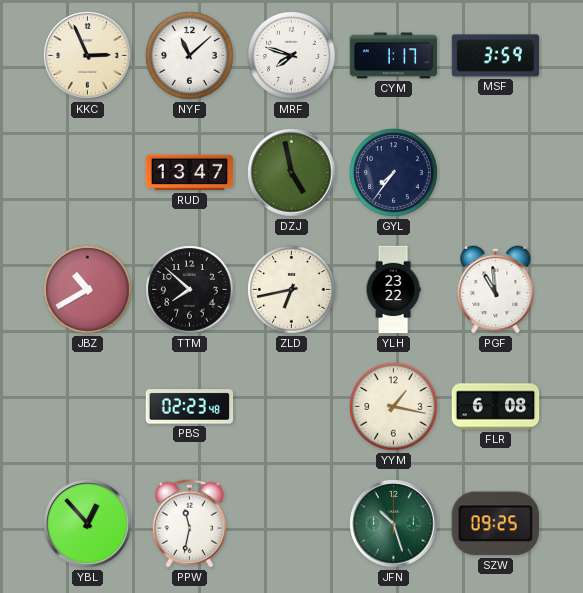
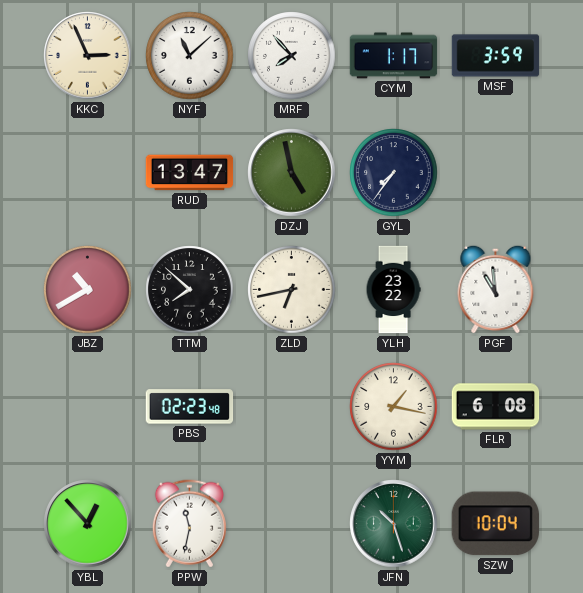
MRF: 7:48 -> 7:53 (292, 56)
SZW: 09:25 -> 10:04 (495, 524)
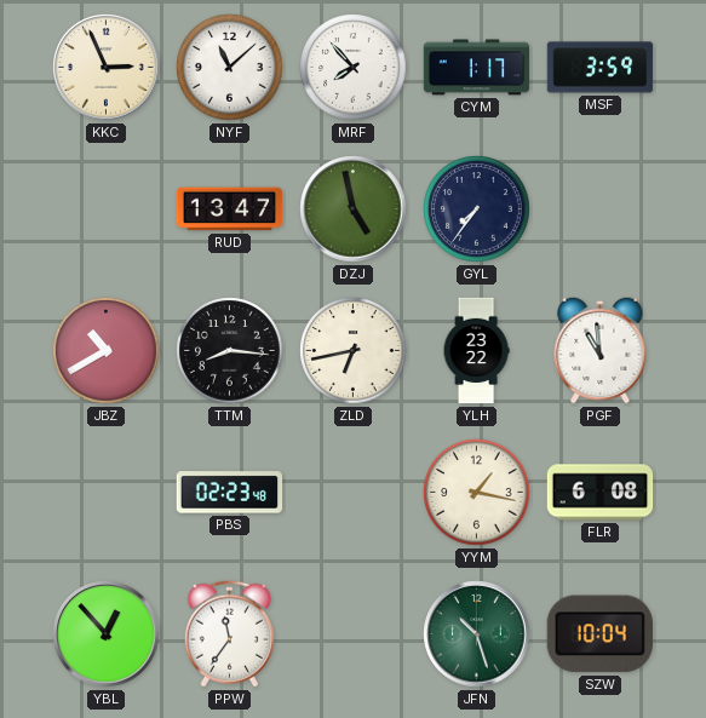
TTM: 7:52 -> 8:16 (230, 351)
PPW: 11:32 -> 11:36 (229, 634)
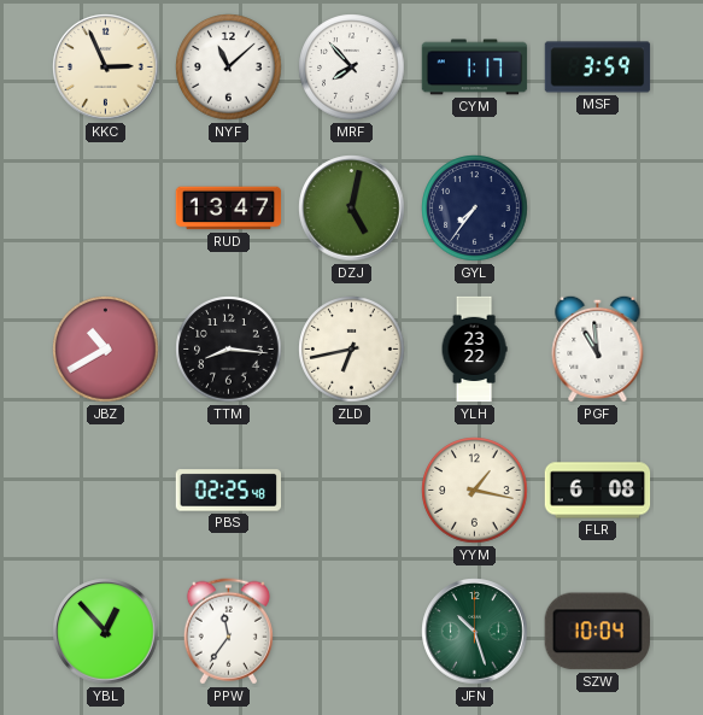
DZJ: 4:58 -> 5:02 (352, 209)
PBS: 02:23 -> 02:25 (229, 491)
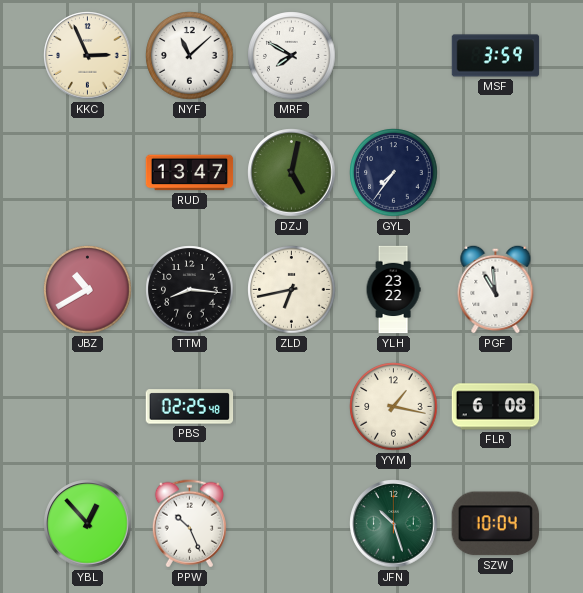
MRF: 7:53 -> 7:50 (292, 56)
CYM: 1:17 -> none (475, 68)
PPW: 11:36 -> 10:26 (189, 524)
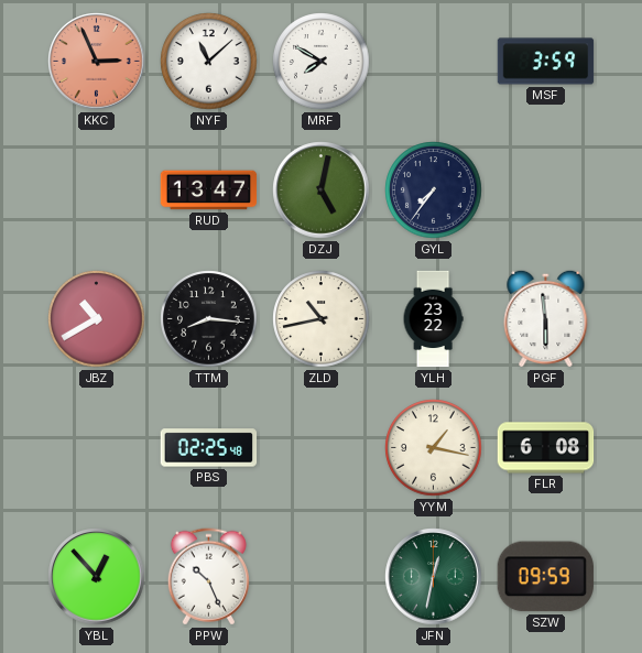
KKC dial: cream -> salmon (97, 62)
ZLD: 6:43 -> 10:43 (322, 319)
PGF: 10:59 -> 5:59 (546, 318)
JFN: 10:27 -> 12:32 (434, 577)
SZW: 10:04 -> 09:59 (545, 577)
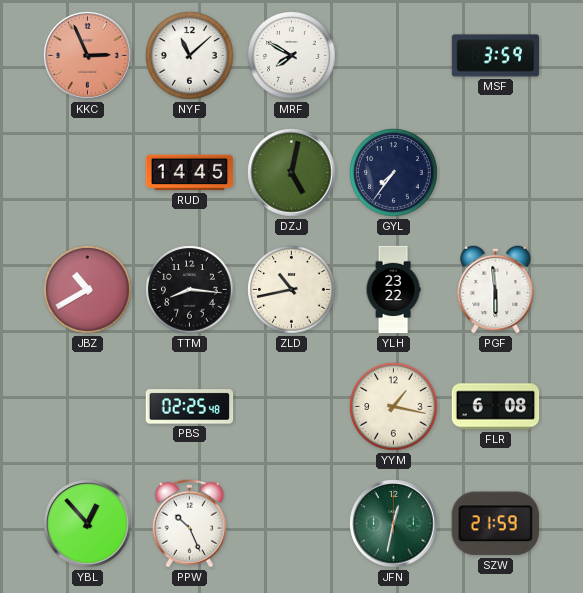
RUD: 13:47 -> 14:45 (190, 173)
SZW: 09:59 -> 21:59 (495, 524)
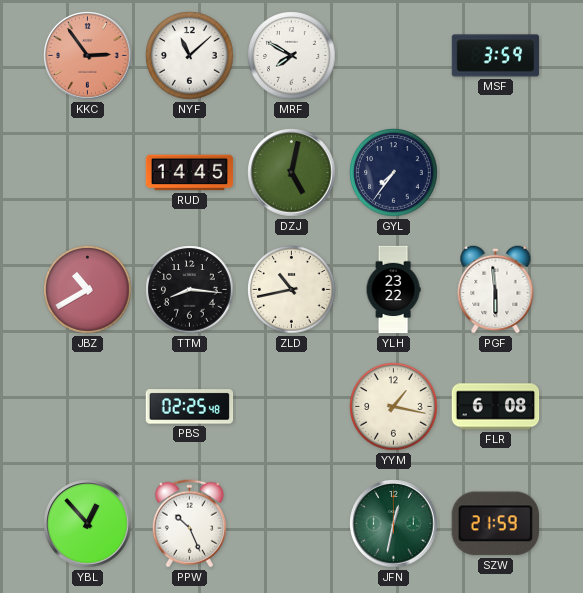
KKC: 2:56 -> 2:54 (88, 56)
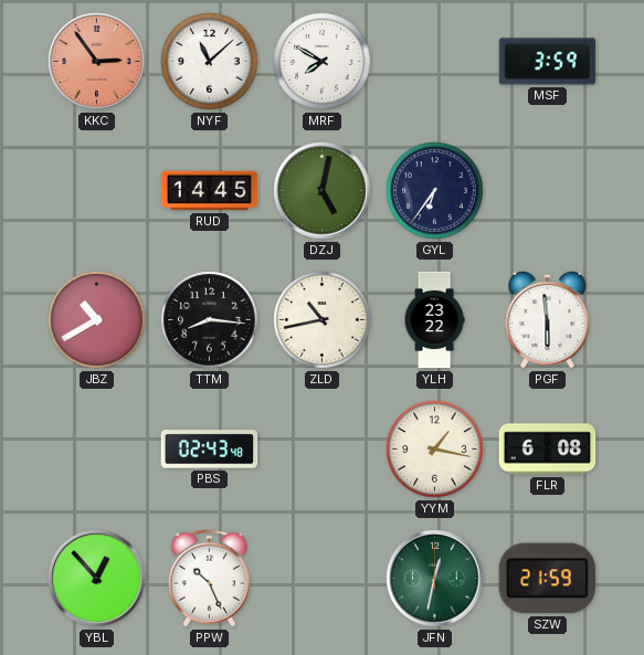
GYL: 7:36 -> 6:36 (435, 191)
PBS: 02:25 -> 02:43 (210, 450)
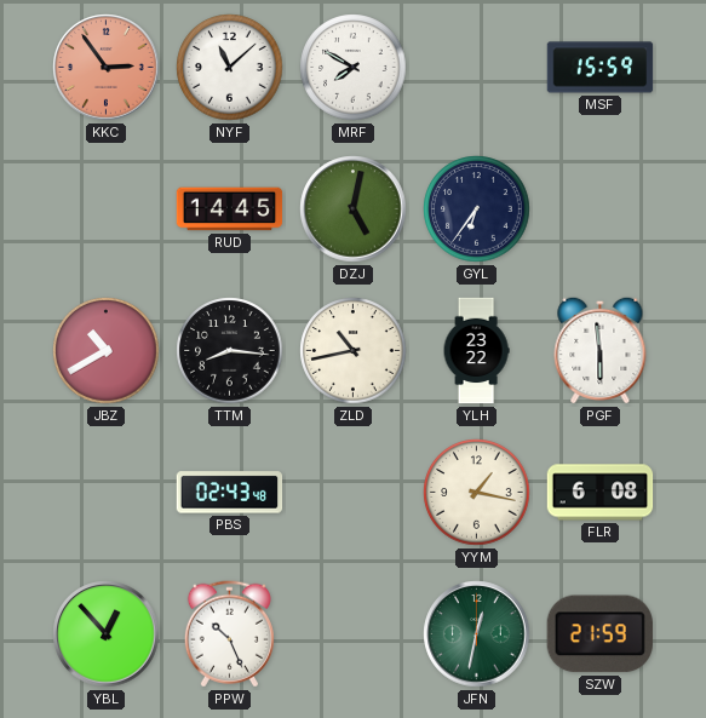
MSF: 3:59 -> 15:59 (601, 68)
